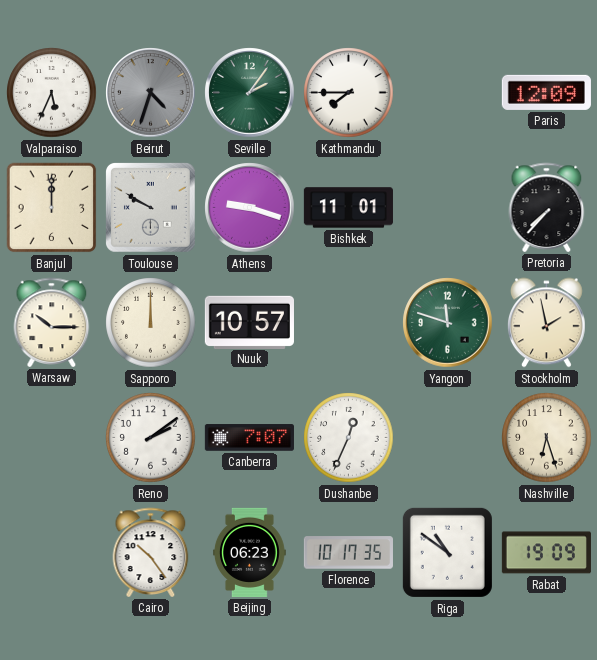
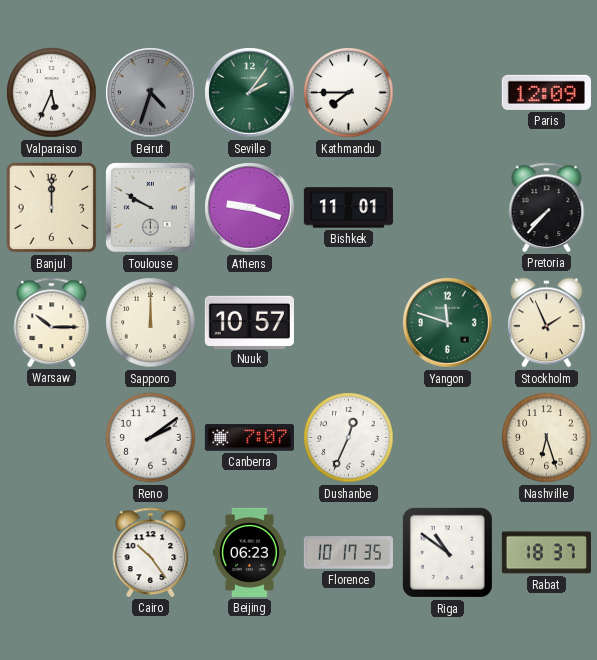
Stockholm: 1:58 -> 1:56 (547, 323)
Rabat: 19:09 -> 18:37 (546, 553)
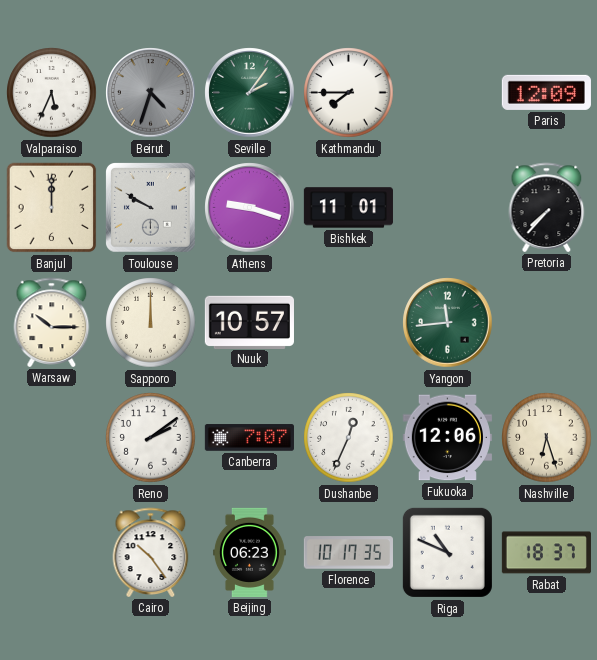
Yangon: 11:48 -> 11:44 (448, 323)
Stockholm: 1:56 -> none (547, 323)
Fukuoka: none -> 12:06 (447, 438)
Riga: 10:51 -> 10:49 (447, 552)
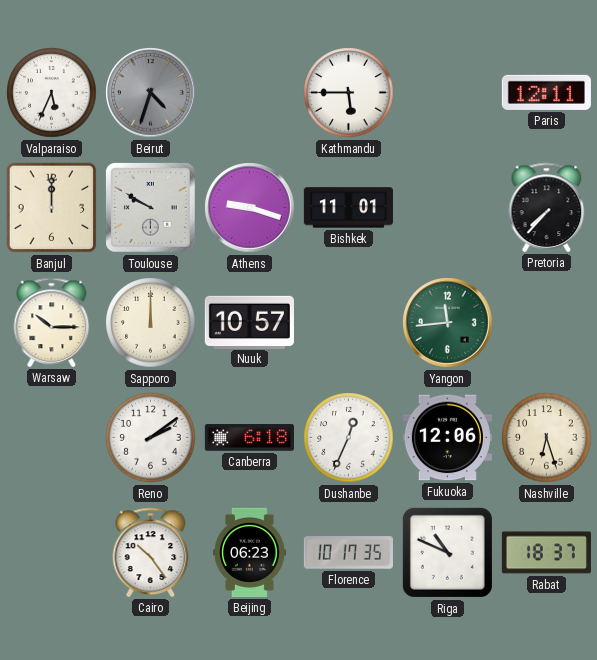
Seville: 2:06 -> none (250, 93)
Kathmandu: 7:45 -> 5:45 (349, 93)
Paris: 12:09 -> 12:11 (546, 92)
Canberra: 7:07 -> 6:18 (249, 438)
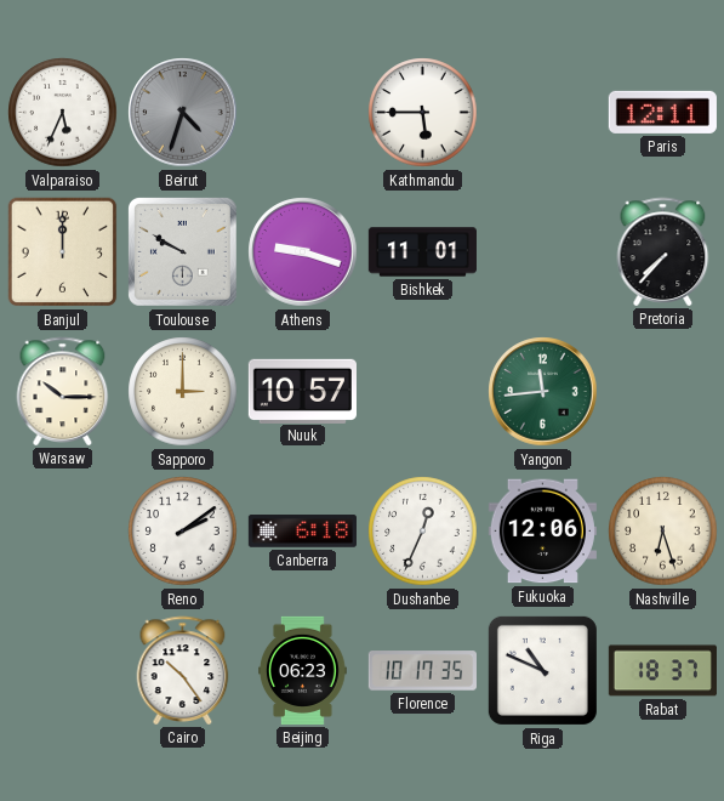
Sapporo: 12:00 -> 3:00 (183, 392)
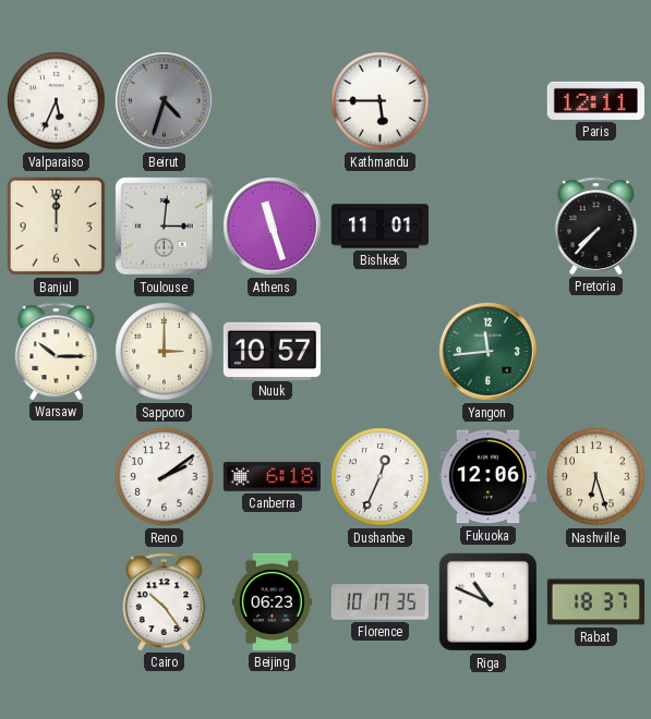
Toulouse: 9:50 -> 3:01 (165, 227)
Athens: 9:18 -> 11:27 (273, 227)
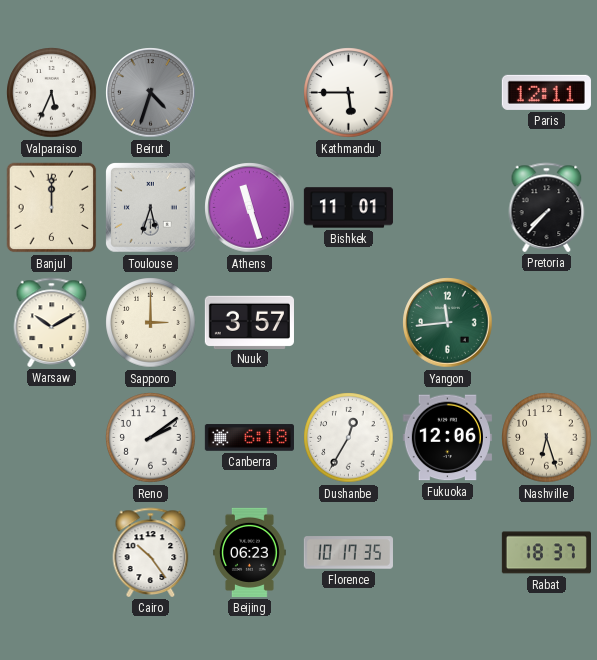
Toulouse: 3:01 -> 5:33 (151, 208)
Warsaw: 10:15 -> 10:10 (52, 322)
Nuuk: 10:57 -> 3:57 (249, 322)
Dushanbe: 12:34 -> 12:35 (349, 438)
Riga: 10:49 -> none (487, 601)
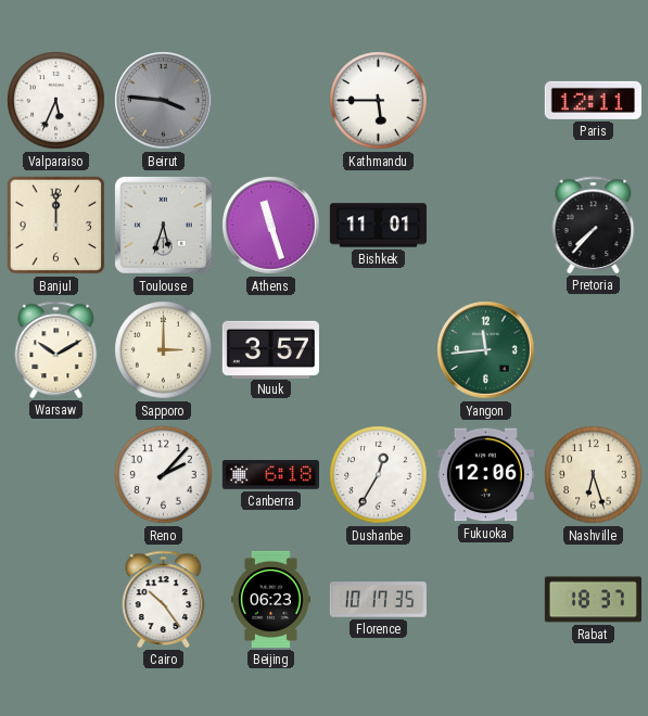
Beirut: 4:33 -> 3:46 (164, 101)
Reno: 2:09 -> 2:07 (164, 475)
